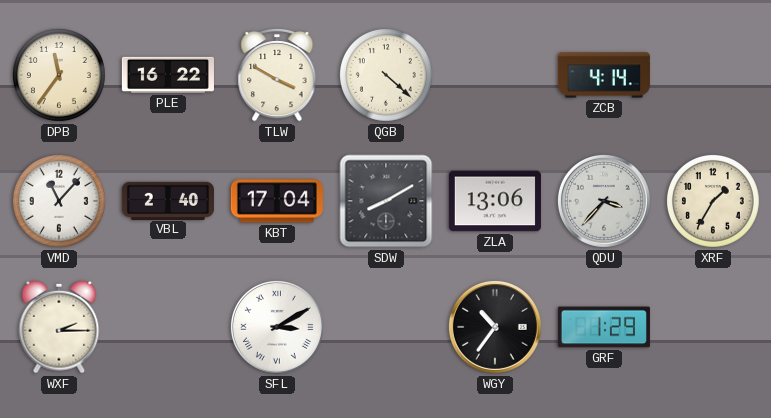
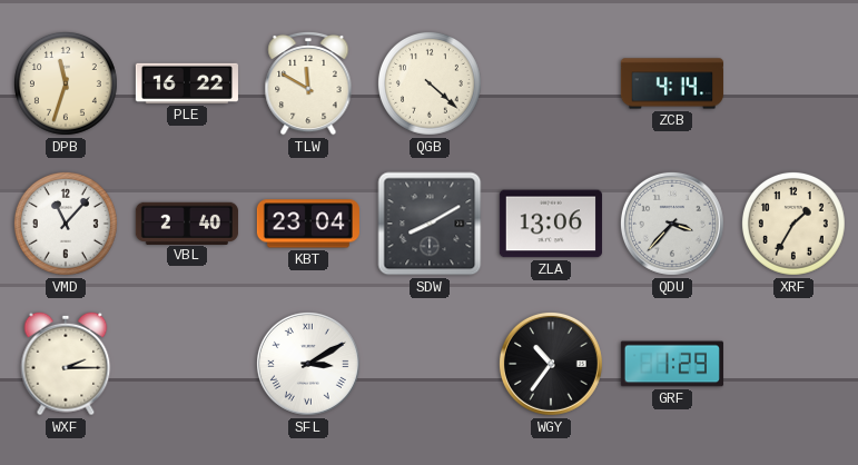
DPB: 11:36 -> 11:33 (66, 83)
TLW: 3:50 -> 11:50 (308, 83)
KBT: 17:04 -> 23:04 (308, 224)
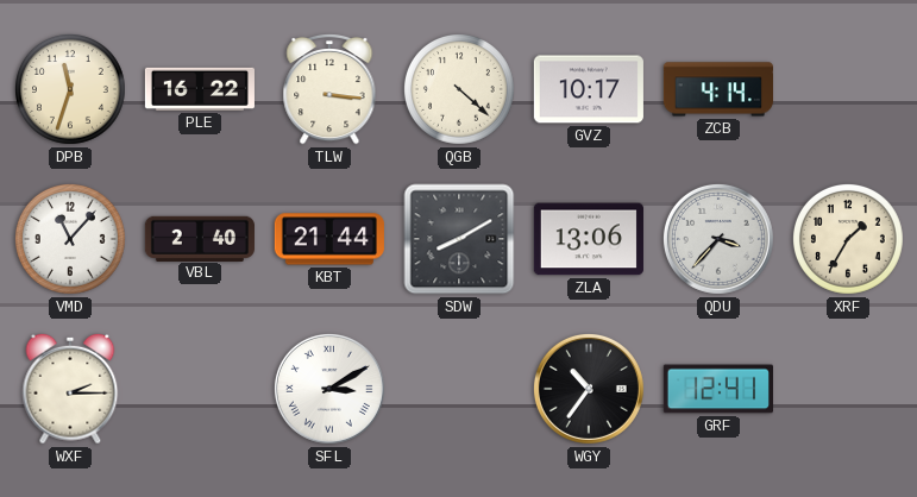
TLW: 11:50 -> 3:16 (329, 89)
GVZ: none -> 10:17 (589, 89)
KBT: 23:04 -> 21:44 (329, 239)
GRF: 1:29 -> 12:41 (718, 389)
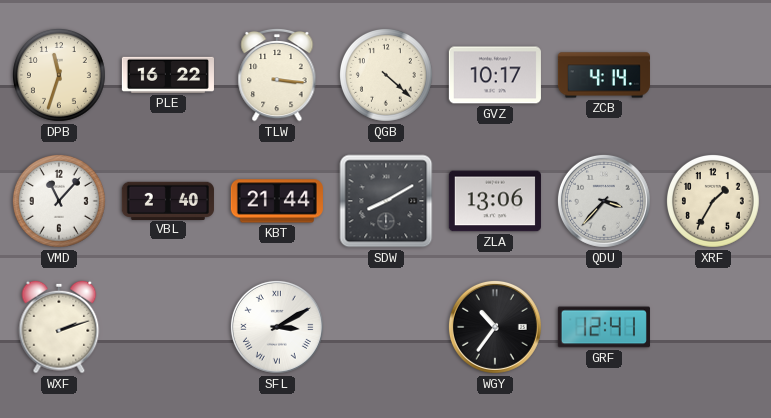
WXF: 2:15 -> 2:12 (59, 327)
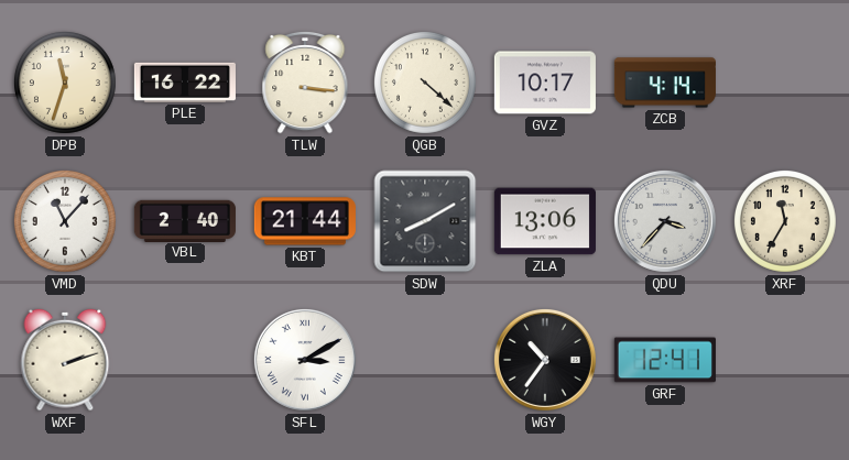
XRF: 1:35 -> 11:35 (785, 221)
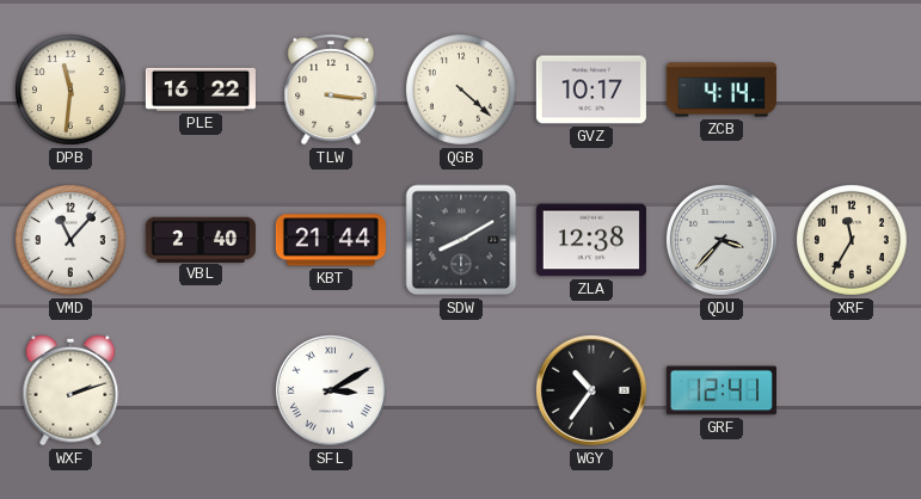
DPB: 11:33 -> 11:31 (70, 90)
ZLA: 13:06 -> 12:38 (591, 240)
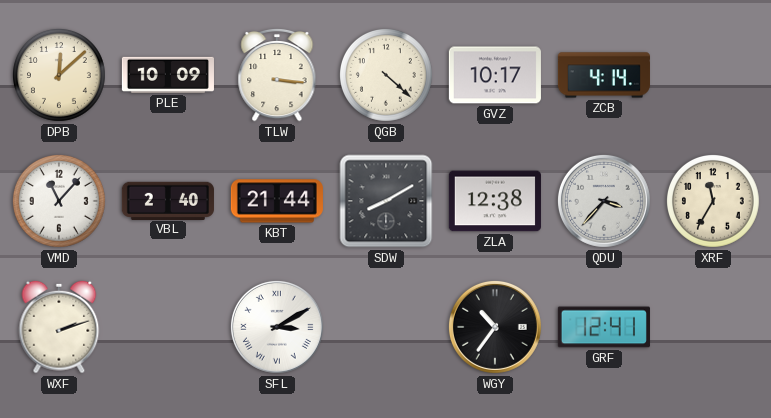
DPB: 11:31 -> 12:08 (59, 75)
PLE: 16:22 -> 10:09 (168, 75)
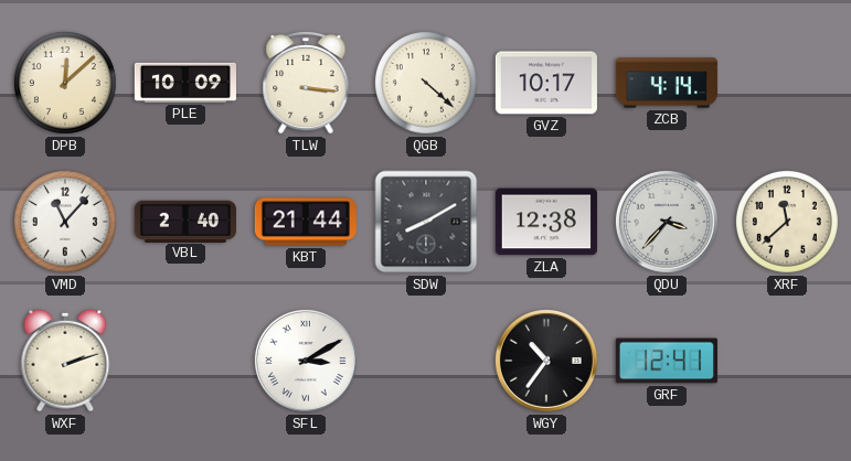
XRF: 11:35 -> 11:38 (787, 222)
